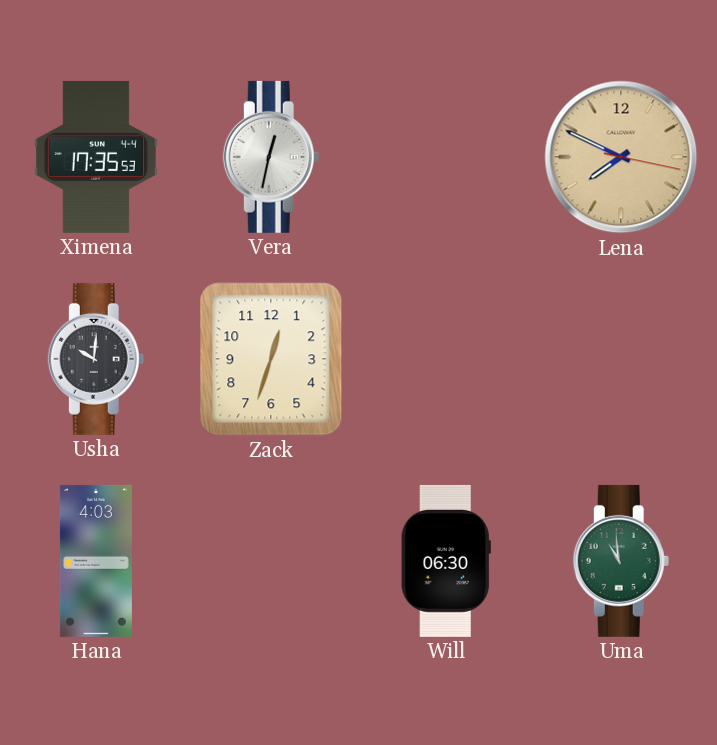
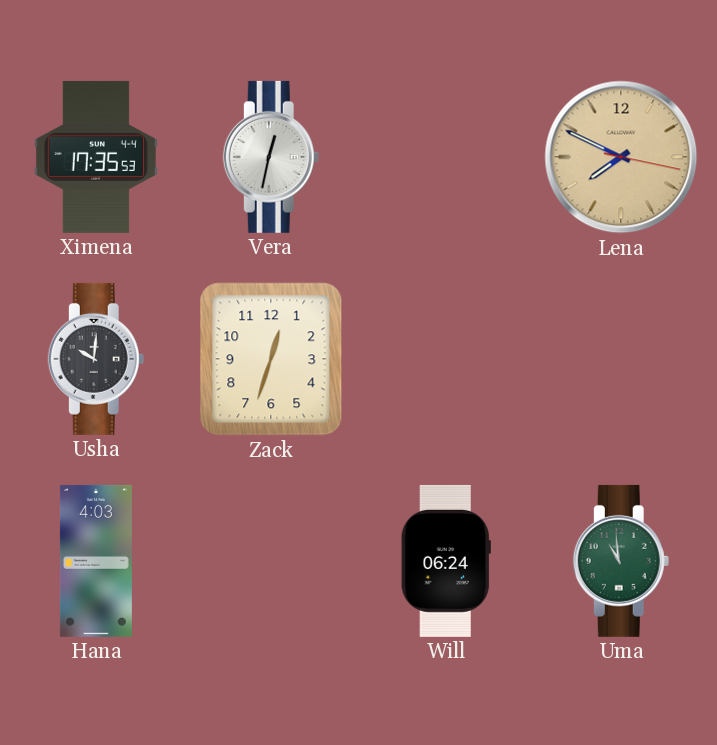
Will: 06:30 -> 06:24 (446, 561)
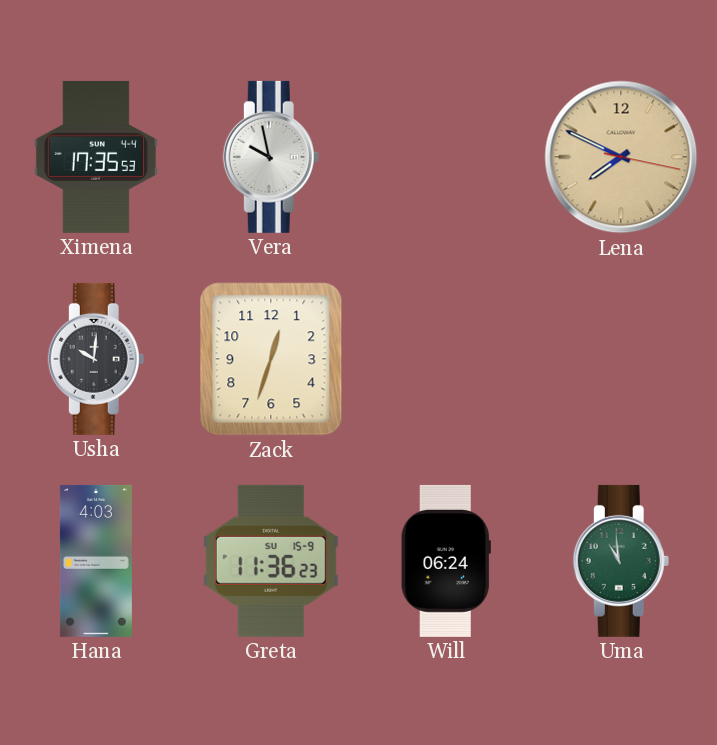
Vera: 12:32 -> 9:58 (271, 157)
Greta: none -> 11:36 (271, 561)
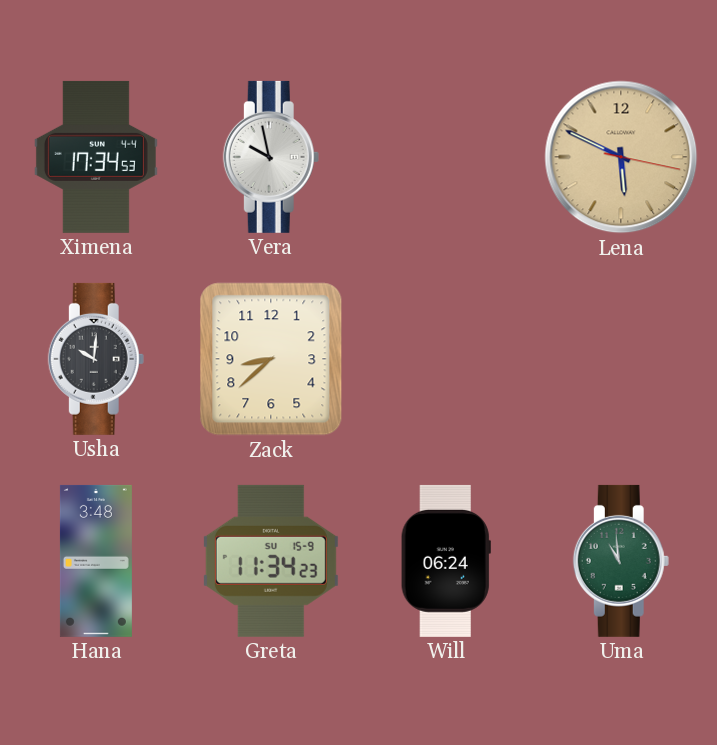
Ximena: 17:35 -> 17:34 (96, 157)
Lena: 7:49 -> 5:49 (621, 157)
Zack: 12:33 -> 8:38 (271, 359)
Hana: 4:03 -> 3:48 (96, 561)
Greta: 11:36 -> 11:34 (271, 561)
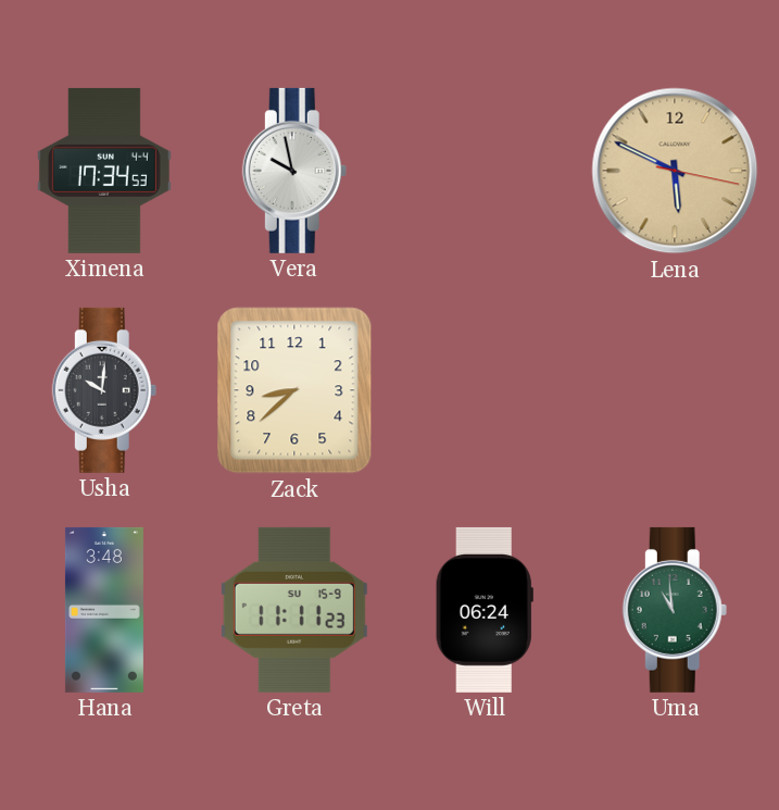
Greta: 11:34 -> 11:11 (294, 610)
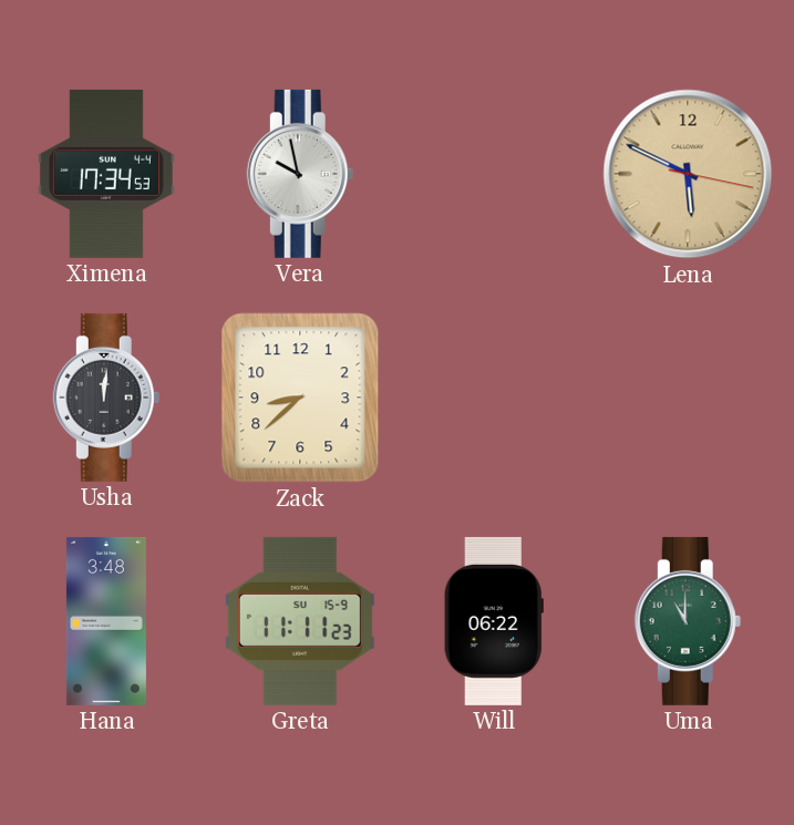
Usha: 10:01 -> 12:01 (106, 398)
Will: 06:24 -> 06:22 (494, 621)
Uma: 10:59 -> 11:00 (688, 621)
